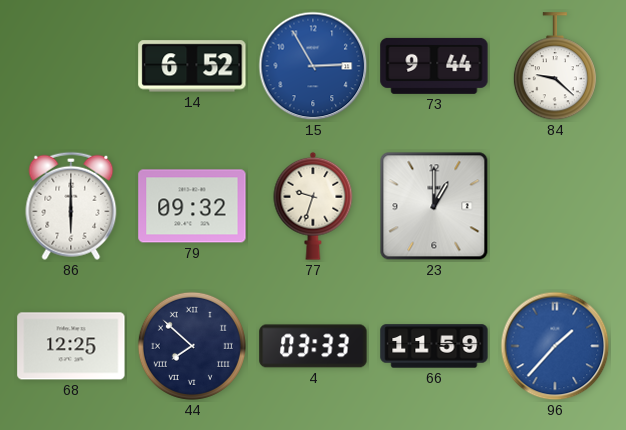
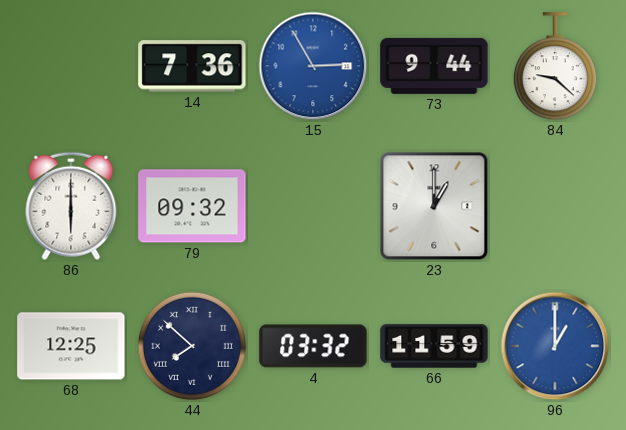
14: 6:52 -> 7:36 (192, 66)
77: 9:33 -> none (313, 206)
4: 03:33 -> 03:32 (313, 346)
96: 1:37 -> 1:00 (555, 346)
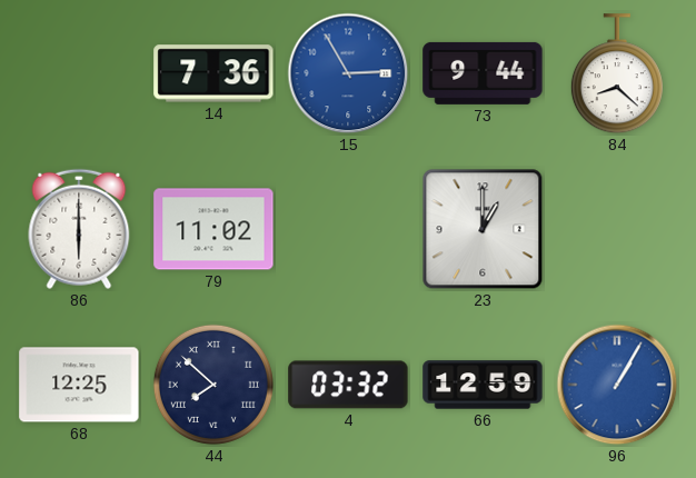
84: 9:22 -> 8:22 (617, 74)
79: 09:32 -> 11:02 (213, 229)
66: 11:59 -> 12:59 (483, 385)
96: 1:00 -> 1:05 (617, 385)
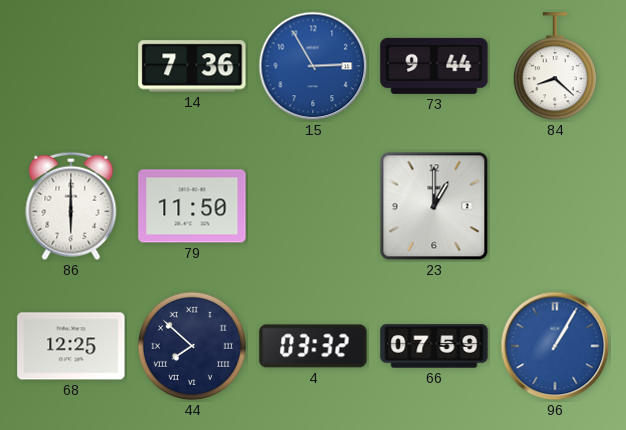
79: 11:02 -> 11:50 (192, 206)
66: 12:59 -> 07:59 (434, 346)
